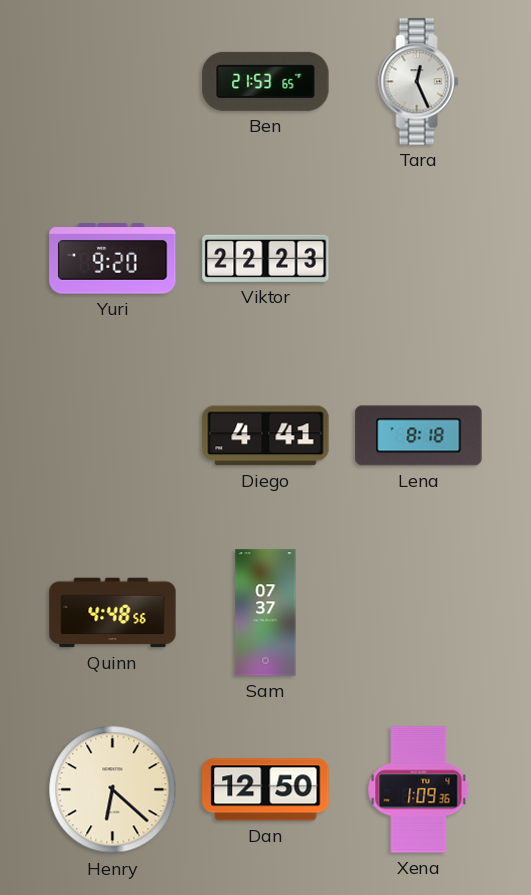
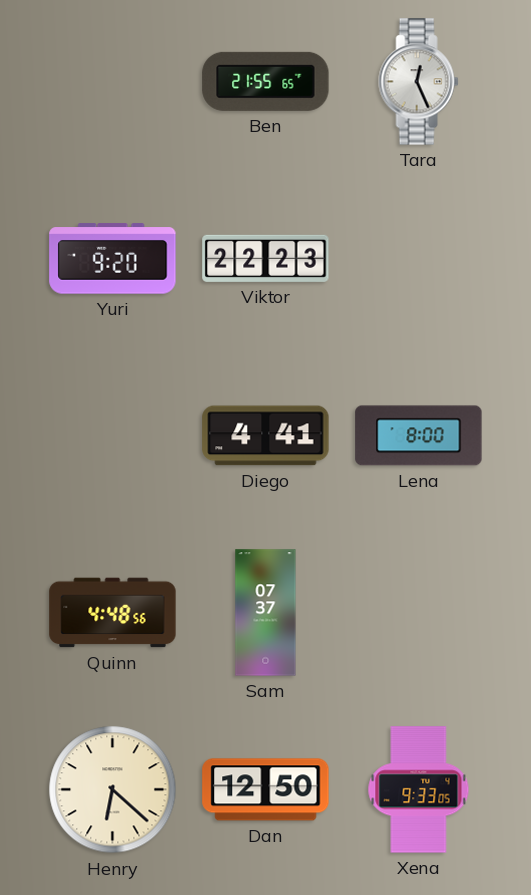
Ben: 21:53 -> 21:55 (266, 81)
Lena: 8:18 -> 8:00 (419, 436)
Xena: 1:09 -> 9:33 (419, 790)
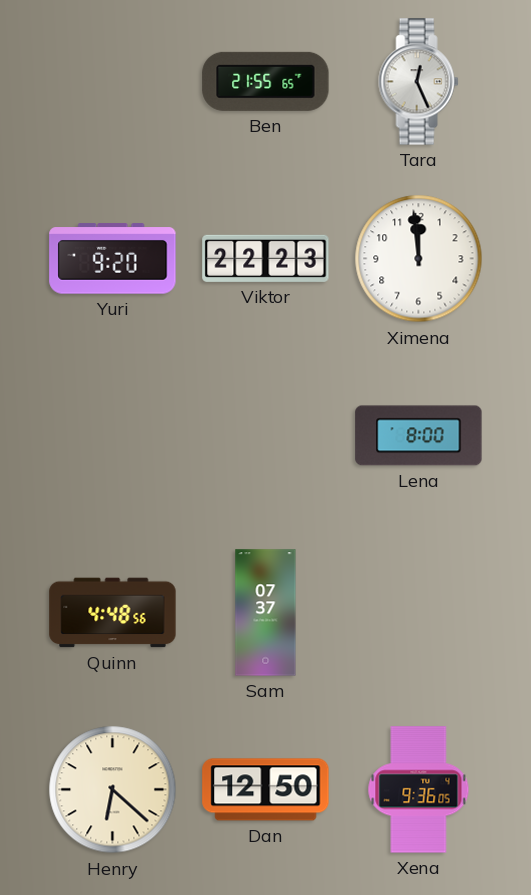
Ximena: none -> 11:59 (419, 259)
Diego: 4:41 -> none (266, 436)
Xena: 9:33 -> 9:36 (419, 790)
